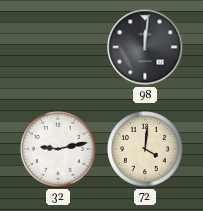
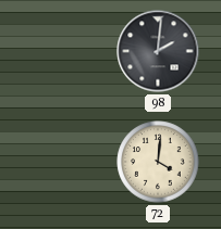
98: 12:01 -> 2:01 (158, 51)
32: 9:13 -> none (58, 149)
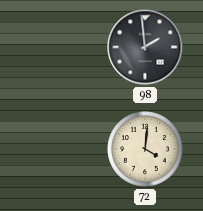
98: 2:01 -> 1:59 (145, 47)
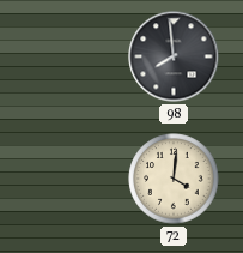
98: 1:59 -> 7:59 (174, 56)
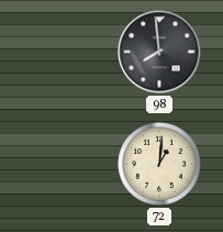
72: 4:01 -> 1:01 (159, 164)
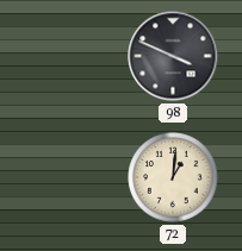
98: 7:59 -> 3:49 (173, 56)
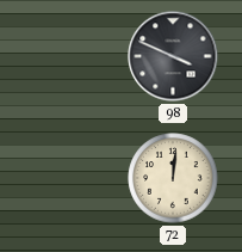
72: 1:01 -> 12:01 (173, 178)
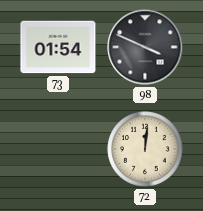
73: none -> 01:54 (58, 47)
